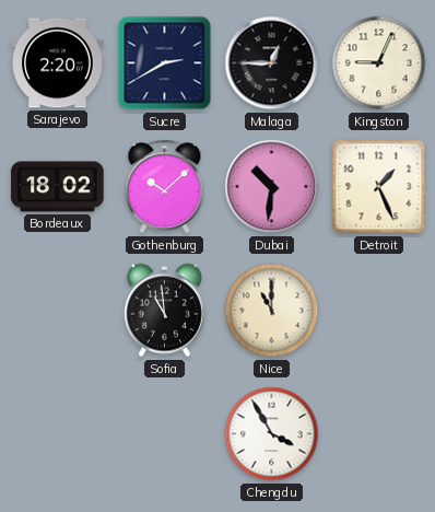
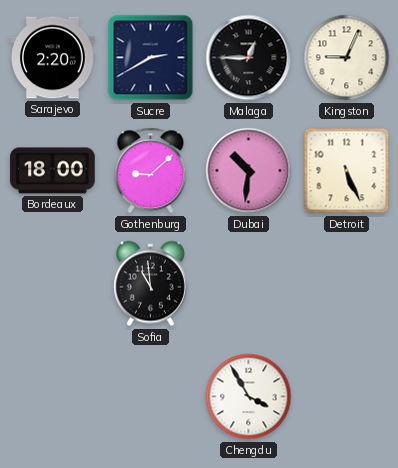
Bordeaux: 18:02 -> 18:00 (53, 171)
Gothenburg: 10:08 -> 9:08 (151, 171)
Detroit: 1:26 -> 5:26 (347, 171)
Nice: 11:00 -> none (272, 311)
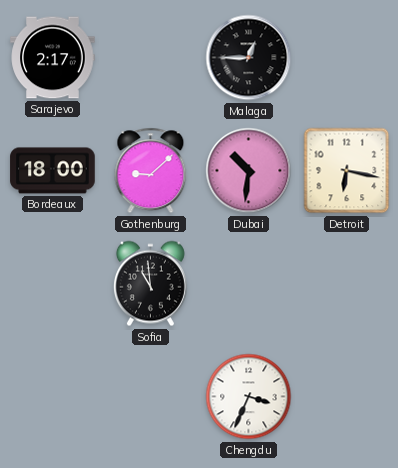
Sarajevo: 2:20 -> 2:17 (53, 58)
Sucre: 2:40 -> none (151, 58)
Kingston: 9:04 -> none (347, 58)
Detroit: 5:26 -> 6:17 (347, 171)
Chengdu: 3:55 -> 3:34 (249, 397)
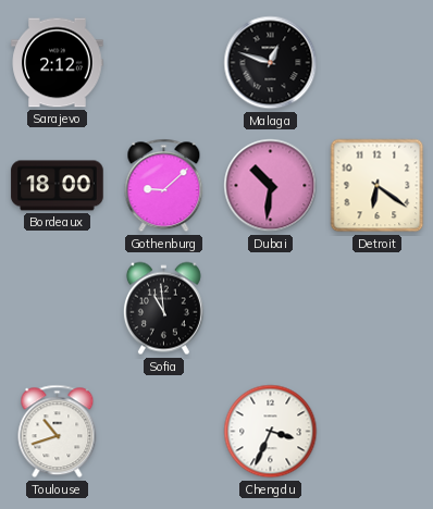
Sarajevo: 2:17 -> 2:12 (58, 63)
Malaga: 12:45 -> 12:48 (271, 63)
Detroit: 6:17 -> 6:21 (378, 186)
Toulouse: none -> 10:42 (58, 432)
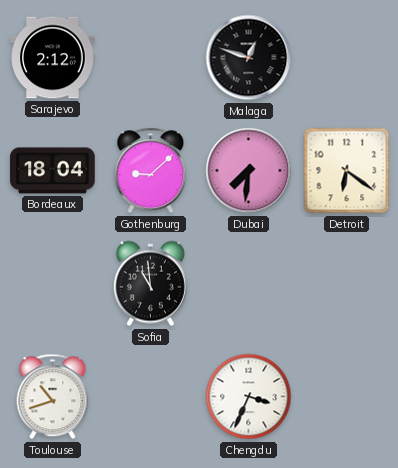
Bordeaux: 18:00 -> 18:04 (53, 171)
Dubai: 10:31 -> 7:31 (249, 171)
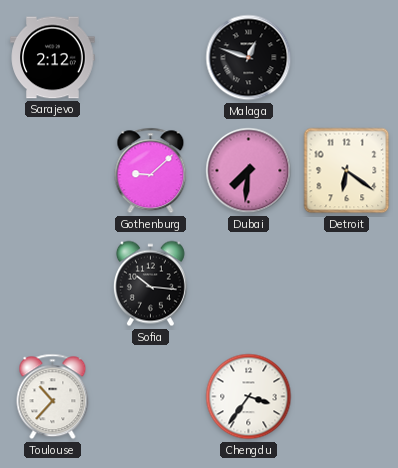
Bordeaux: 18:04 -> none (53, 171)
Sofia: 10:59 -> 10:16 (150, 284)
Toulouse: 10:42 -> 10:37 (53, 397)
Chengdu: 3:34 -> 3:36 (249, 397)
